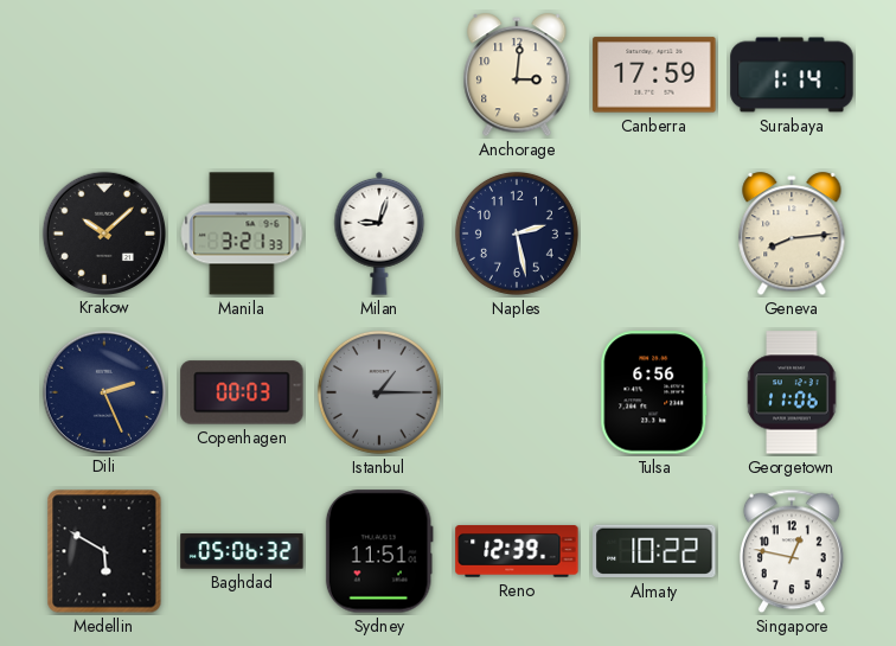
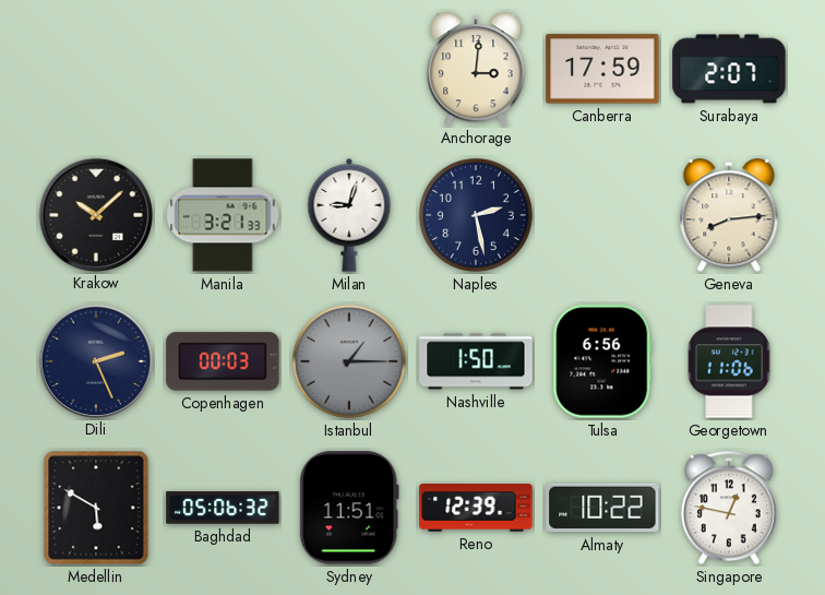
Surabaya: 1:14 -> 2:07 (729, 69)
Nashville: none -> 1:50 (476, 361)
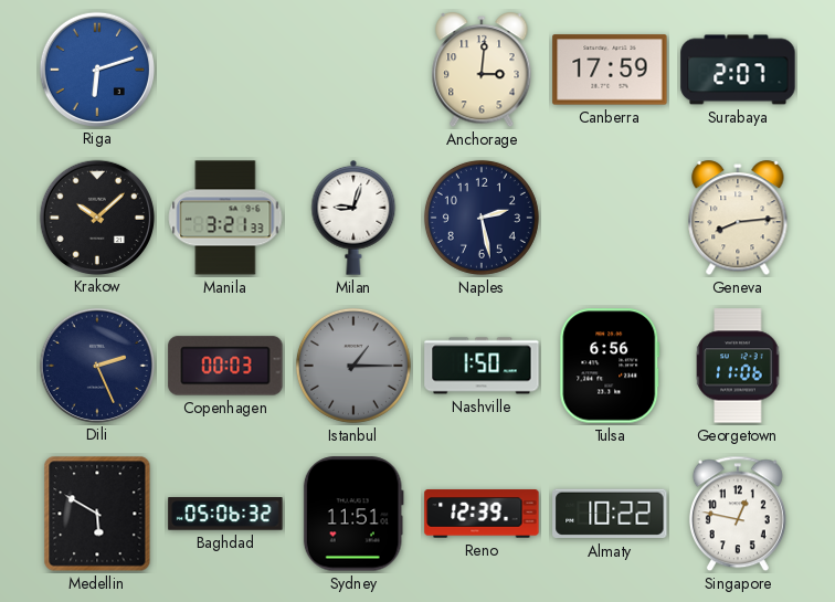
Riga: none -> 6:12 (96, 68)
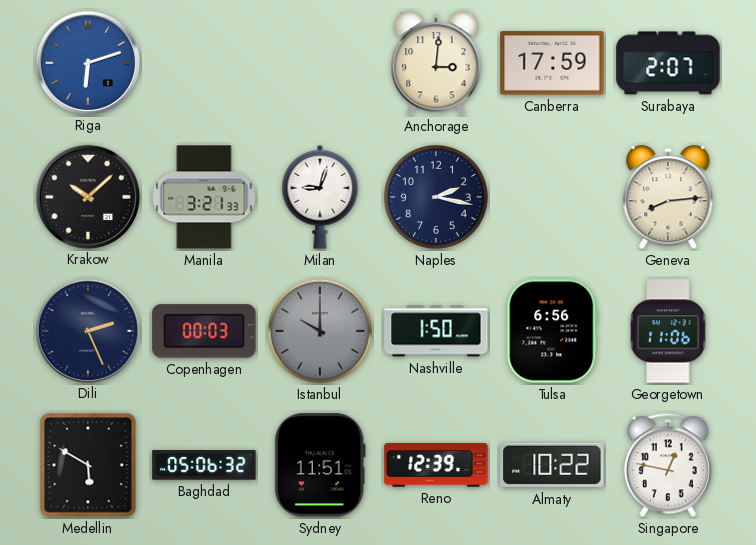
Naples: 2:28 -> 2:17 (436, 197)
Istanbul: 1:15 -> 10:00 (320, 331)
